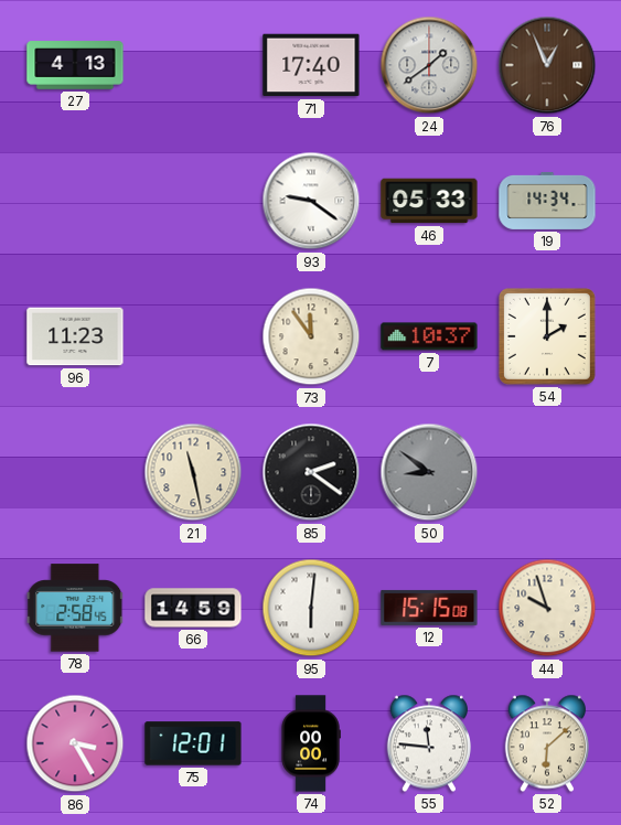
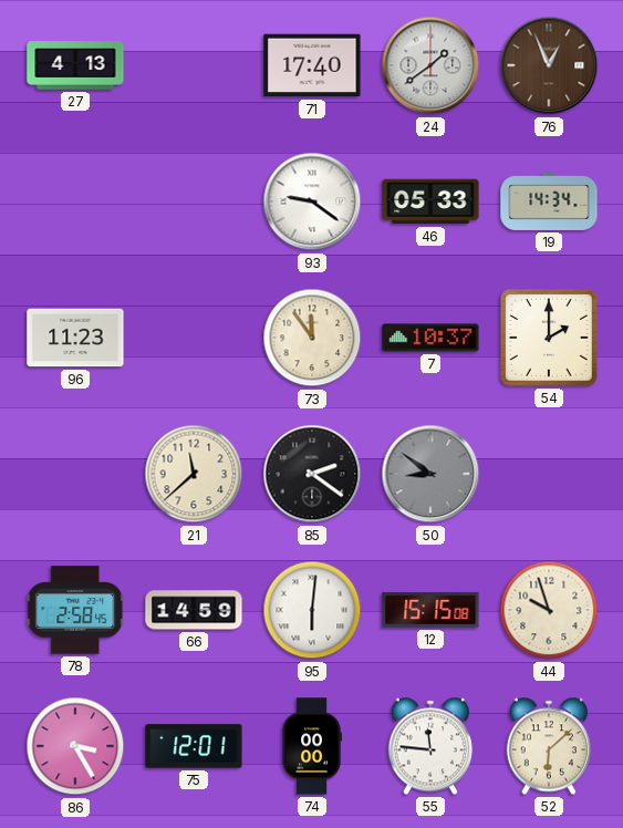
21: 11:28 -> 11:38 (194, 474)
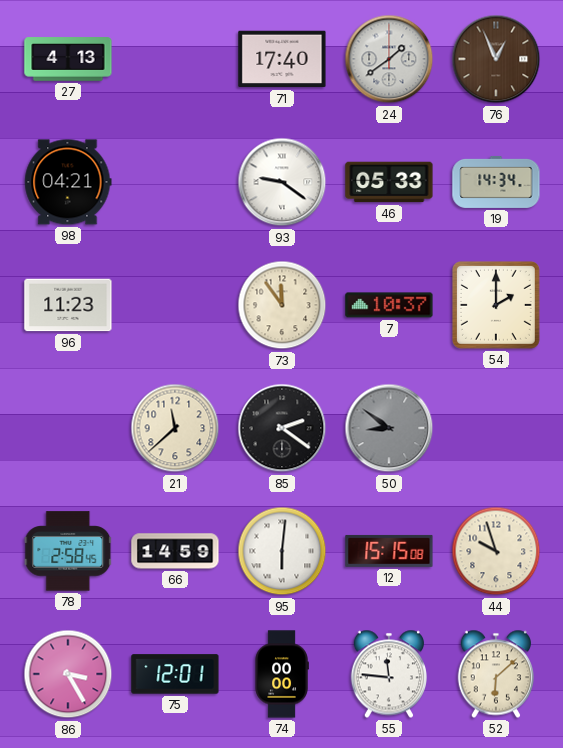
98: none -> 04:21 (68, 182)
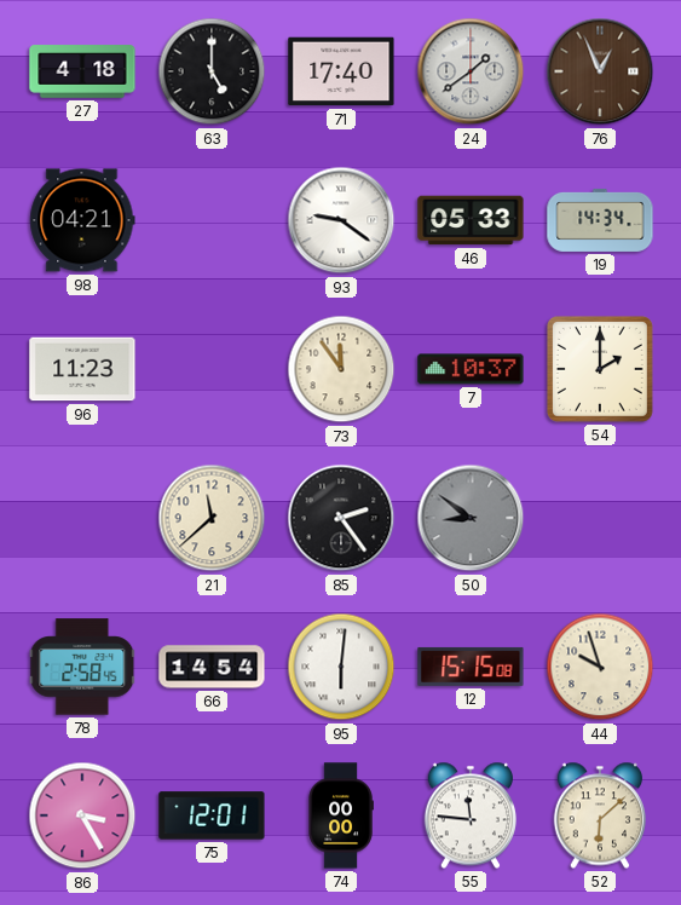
27: 4:13 -> 4:18 (82, 71)
63: none -> 5:00 (212, 71)
85: 2:21 -> 2:24 (341, 518)
66: 14:59 -> 14:54 (212, 667)
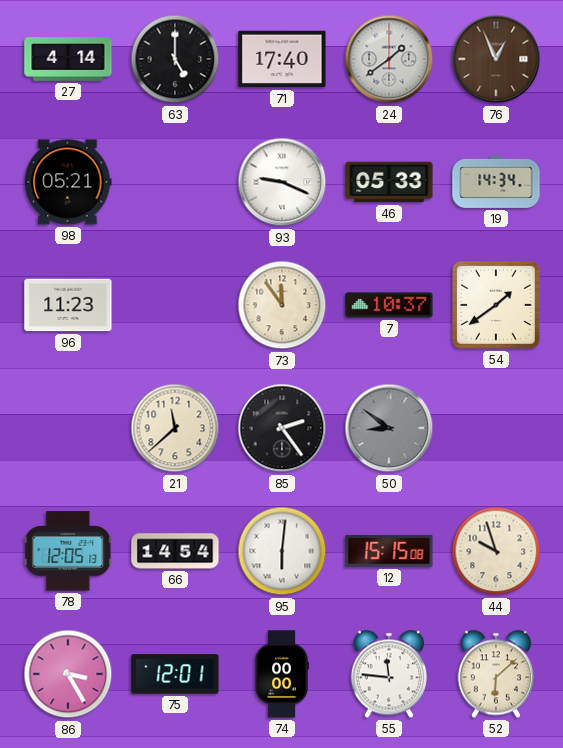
27: 4:18 -> 4:14 (68, 59)
98: 04:21 -> 05:21 (68, 182)
93: 9:21 -> 9:19 (282, 182)
54: 2:00 -> 1:39 (496, 305)
78: 2:58 -> 12:05 (68, 551)
